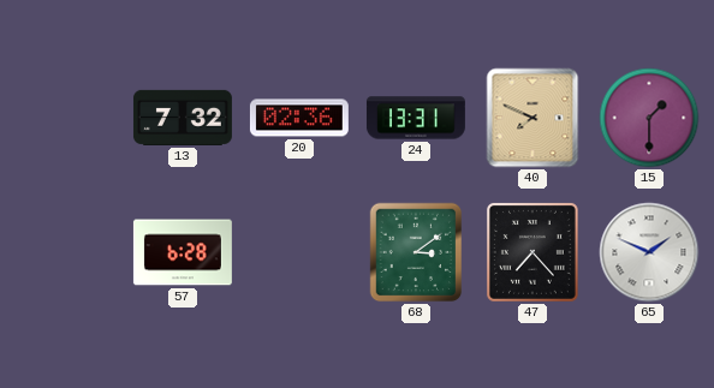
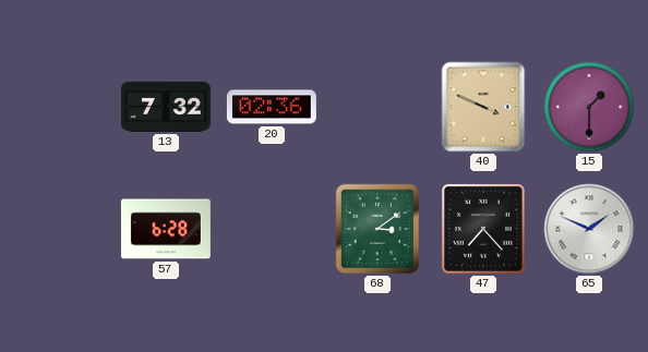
24: 13:31 -> none (416, 118)
40: 7:49 -> 3:49 (483, 107)
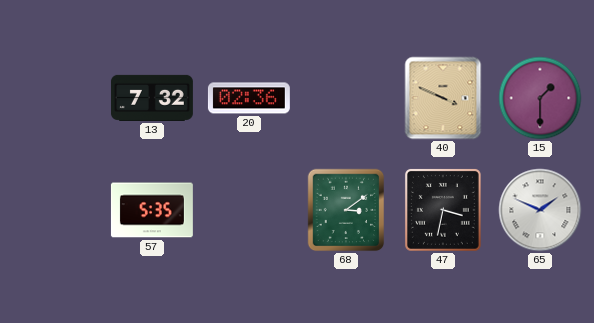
57: 6:28 -> 5:35 (152, 210)
47: 7:23 -> 3:32 (443, 210)
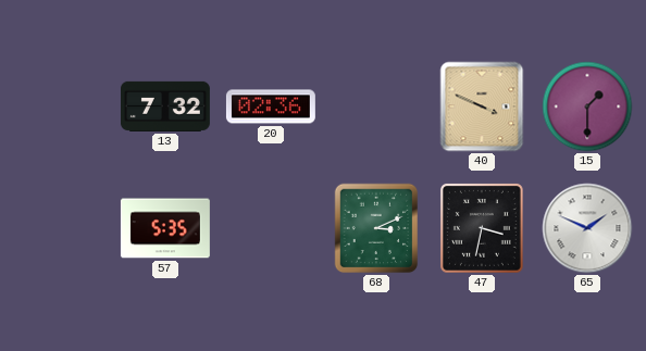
68: 3:09 -> 3:11 (376, 228)
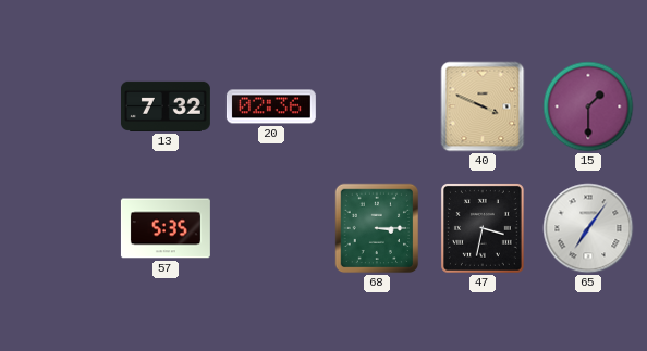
68: 3:11 -> 3:15 (377, 228)
65: 1:49 -> 7:06 (588, 228)
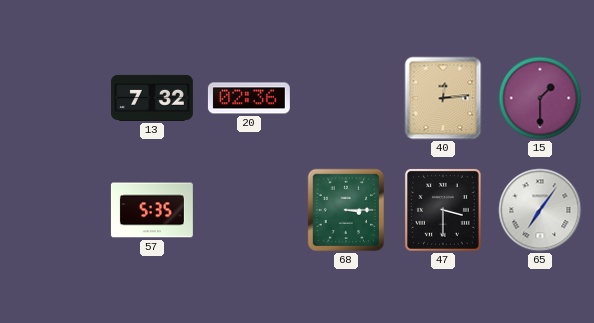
40: 3:49 -> 12:14 (443, 98)
47: 3:32 -> 3:30 (443, 210)
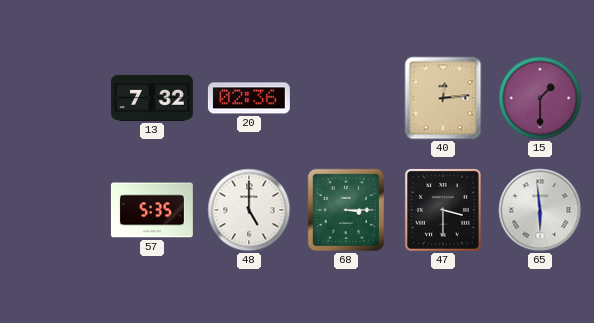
48: none -> 5:00 (249, 210)
65: 7:06 -> 5:59 (540, 210)
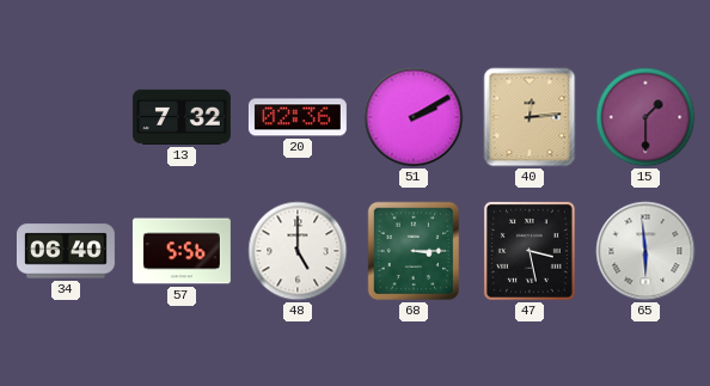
51: none -> 2:10 (414, 117)
34: none -> 06:40 (66, 251)
57: 5:35 -> 5:56 (182, 251)
47: 3:30 -> 3:28 (530, 251)
